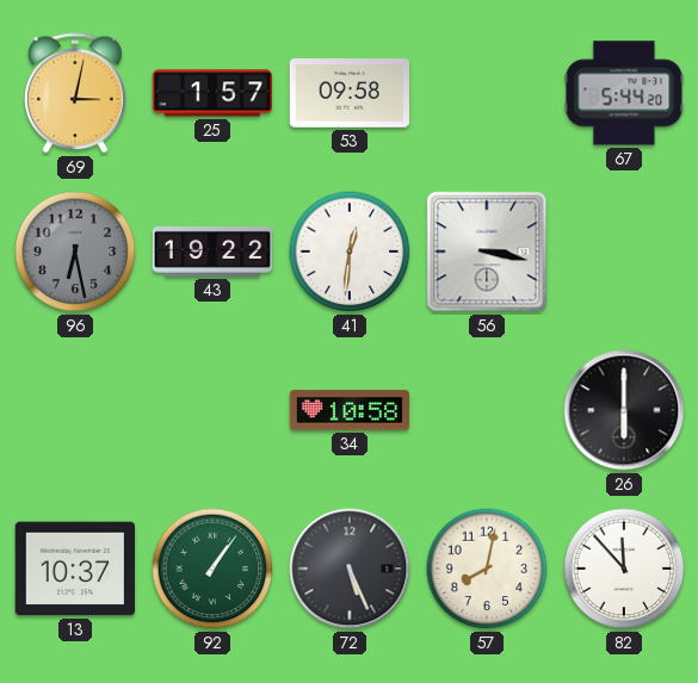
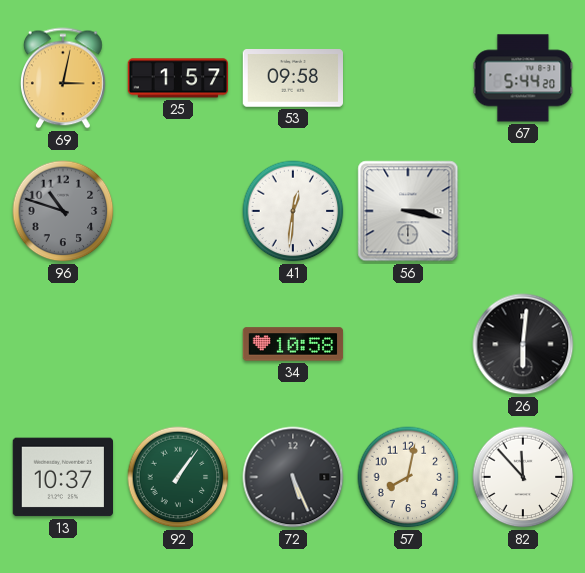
96: 6:28 -> 10:48 (63, 211)
43: 19:22 -> none (212, 252)
26: 6:00 -> 6:01 (523, 344)
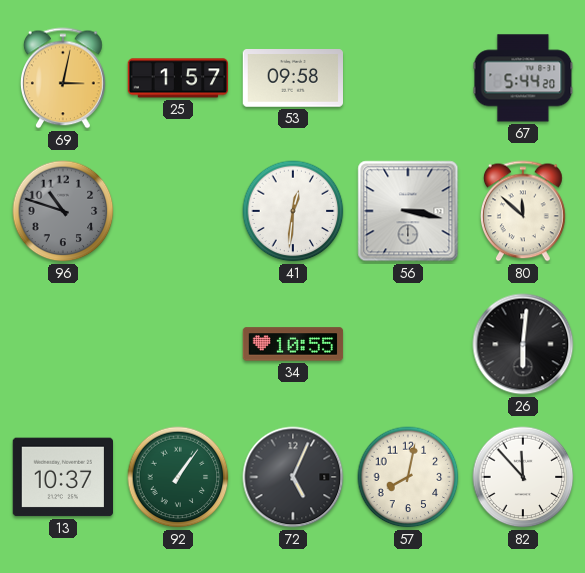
80: none -> 11:52 (523, 211)
34: 10:58 -> 10:55 (293, 344)
72: 5:26 -> 5:04 (293, 477)
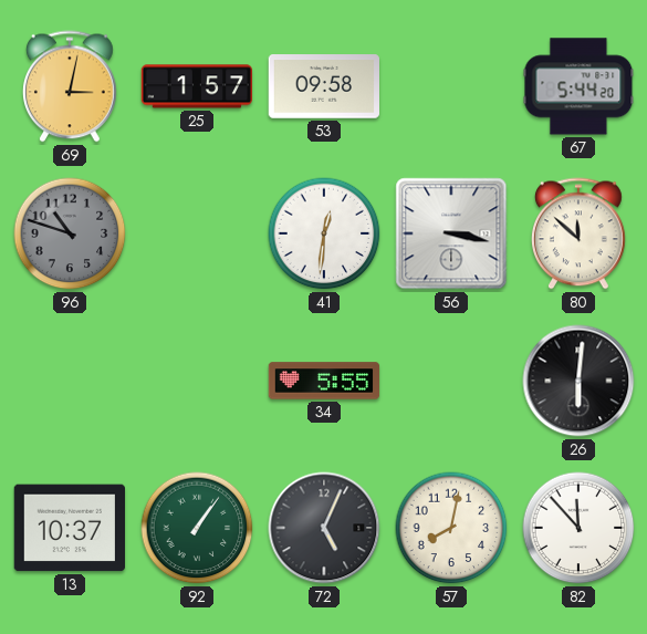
34: 10:55 -> 5:55 (324, 381)
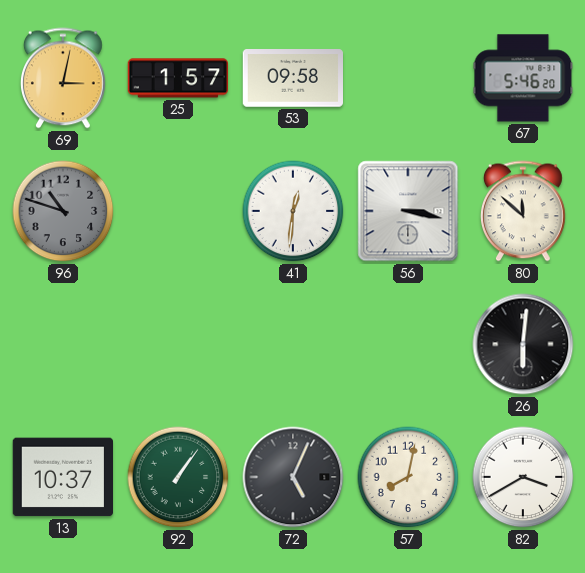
67: 5:44 -> 5:46 (523, 78)
34: 5:55 -> none (324, 381)
82: 11:53 -> 3:40 (523, 477)
